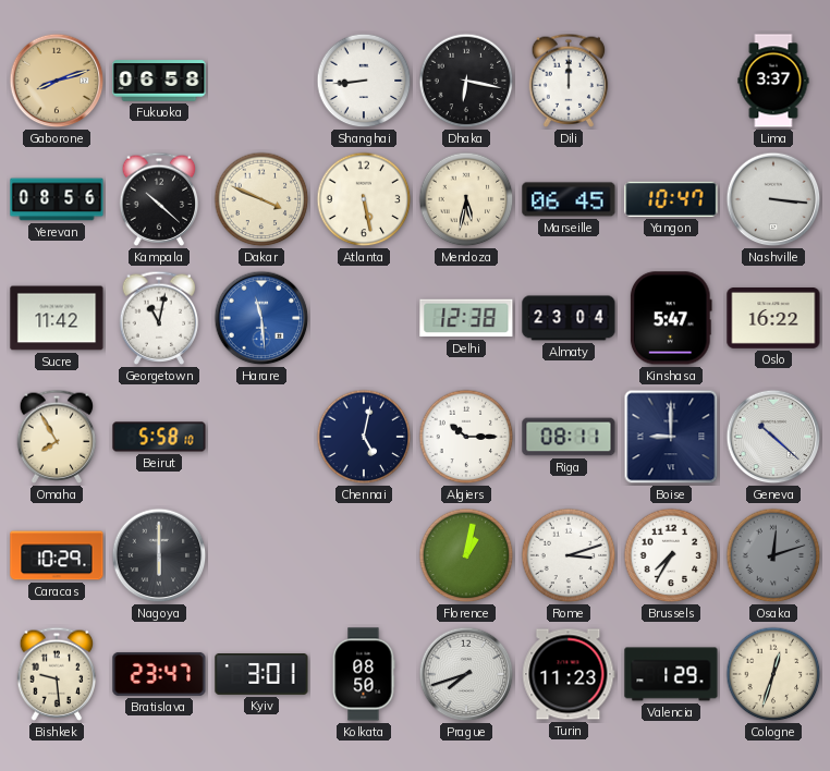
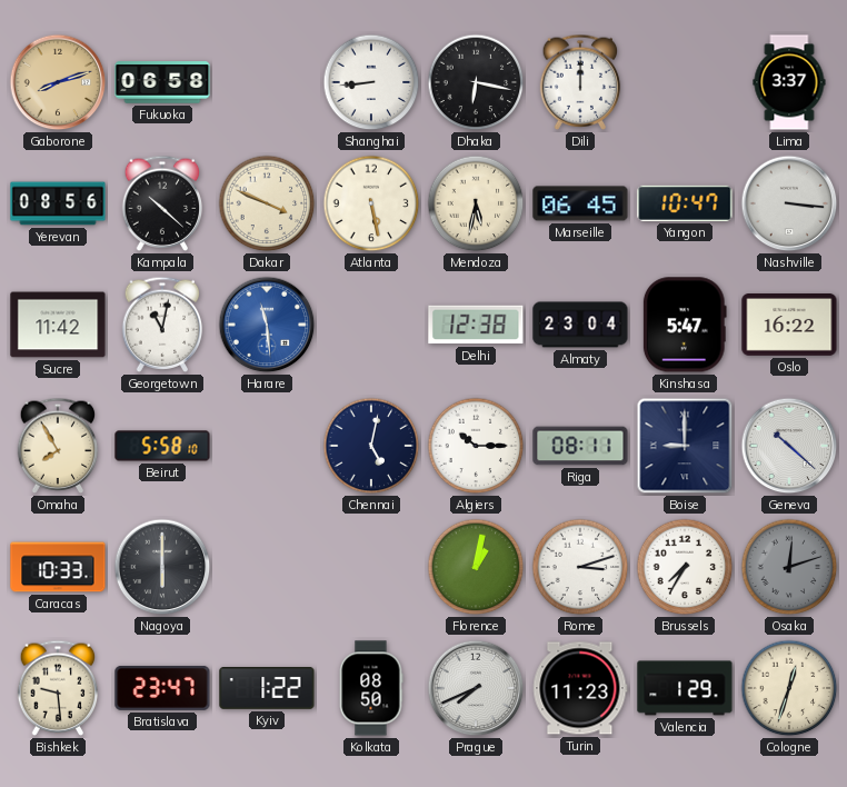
Caracas: 10:29 -> 10:33 (58, 567)
Kyiv: 3:01 -> 1:22 (267, 689)
Prague: 7:42 -> 7:41 (476, 688)
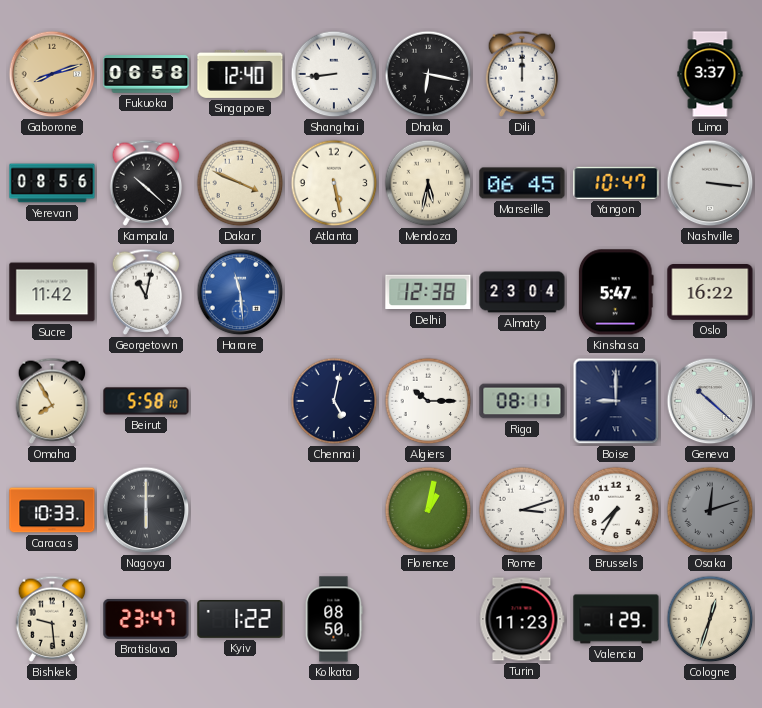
Singapore: none -> 12:40 (240, 74)
Prague: 7:41 -> none (476, 688)
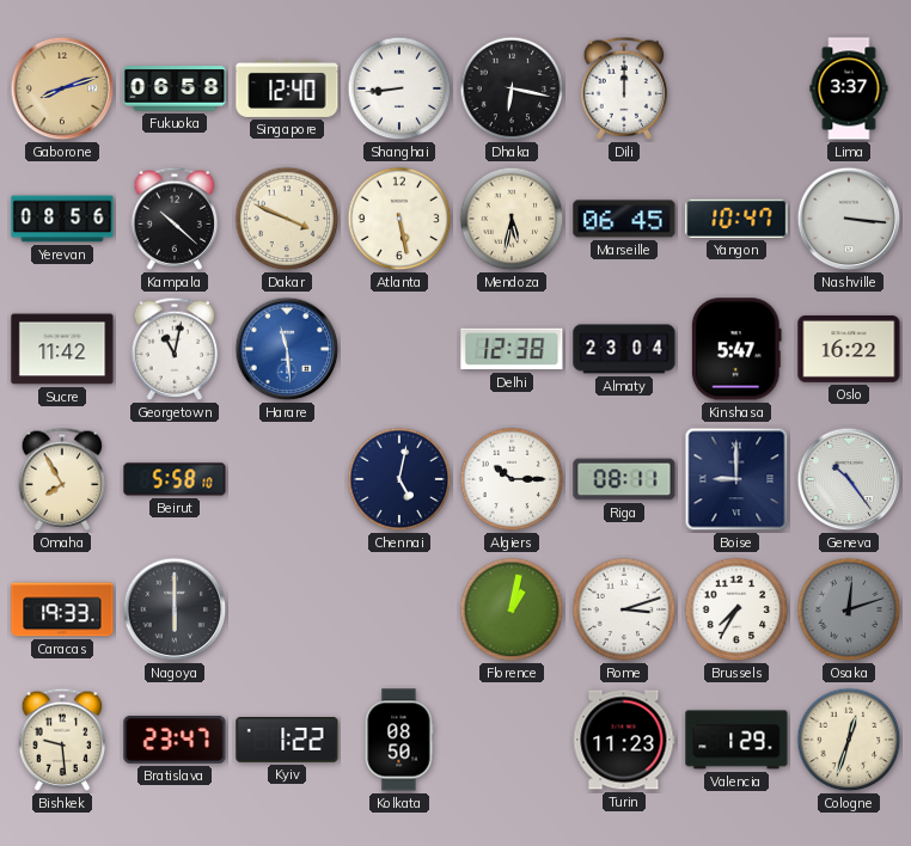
Geneva: 10:22 -> 10:24 (849, 479)
Caracas: 10:33 -> 19:33 (62, 609)
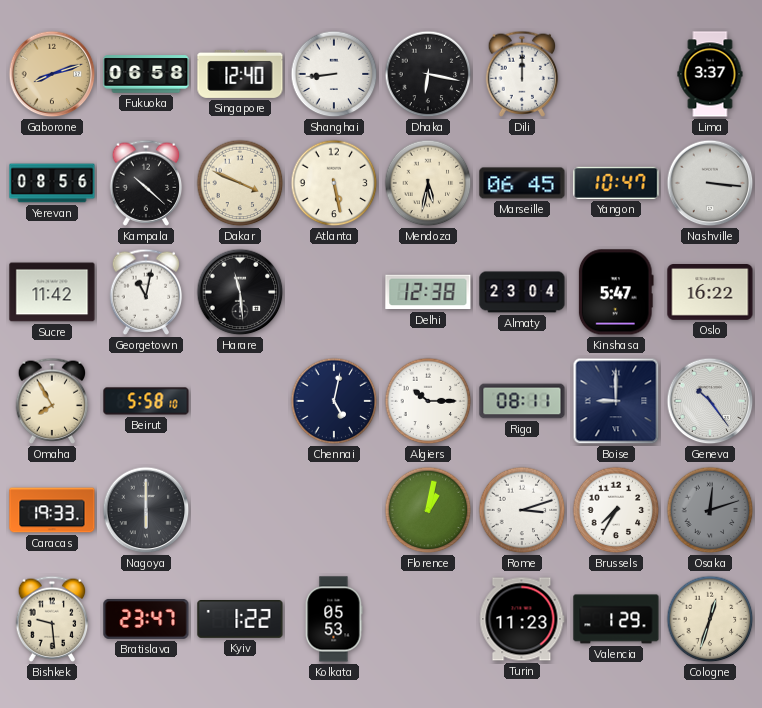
Harare dial: blue -> black (240, 292)
Kolkata: 08:50 -> 05:53 (334, 619)
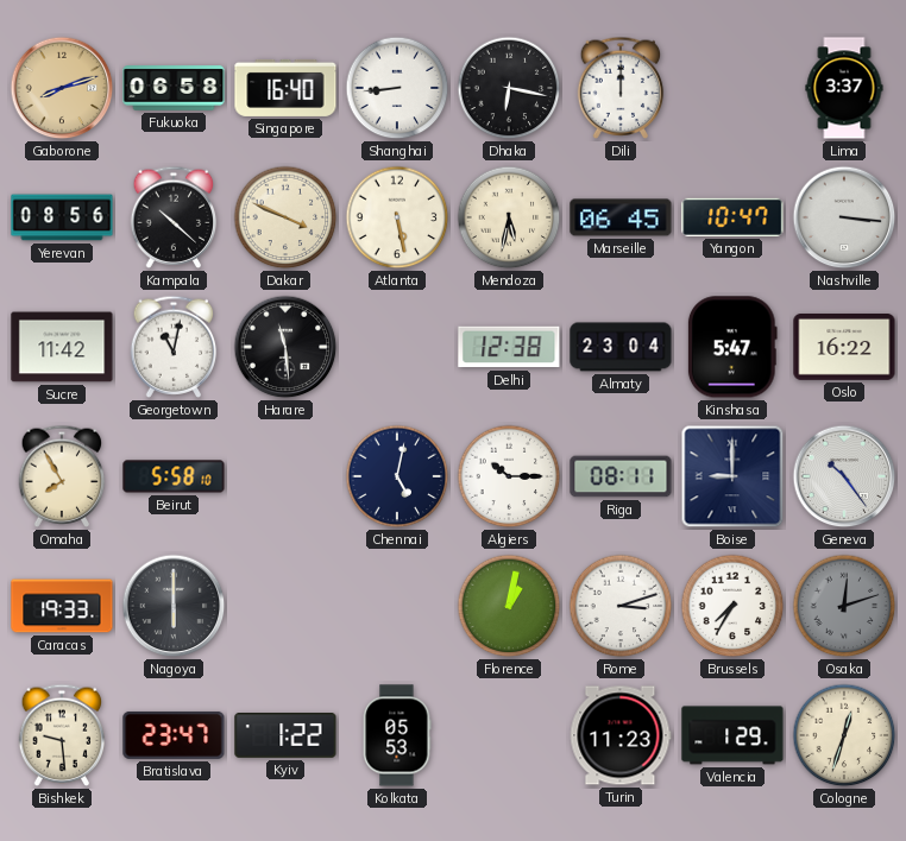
Singapore: 12:40 -> 16:40 (285, 88)
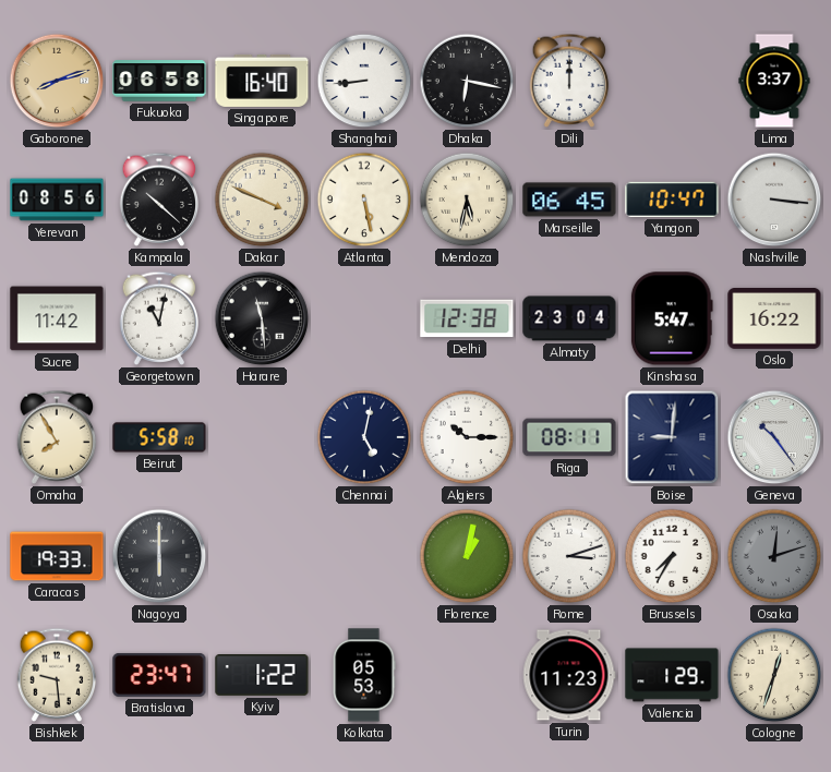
Boise: 9:00 -> 9:01 (672, 437)
